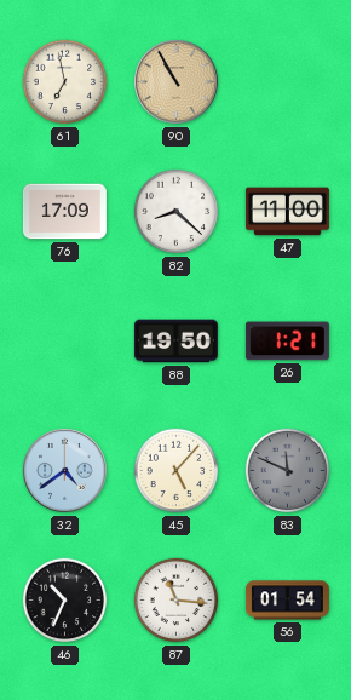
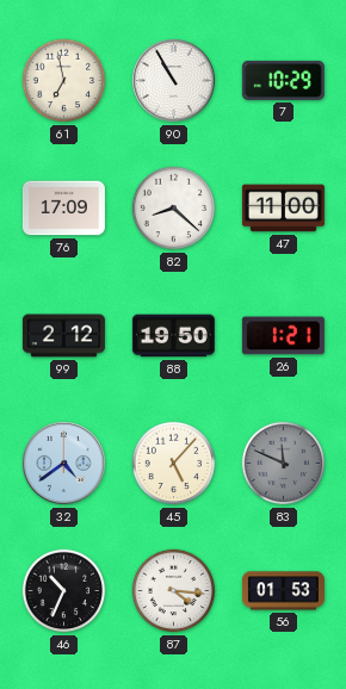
90 dial: champagne -> white (174, 81)
7: none -> 10:29 (283, 80)
99: none -> 2:12 (63, 336)
87: 11:16 -> 4:16 (174, 591)
56: 01:54 -> 01:53 (283, 591)
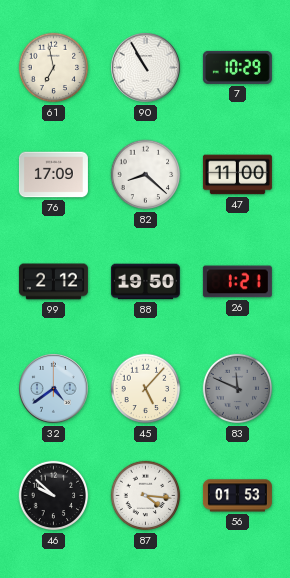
46: 10:34 -> 9:52 (54, 496)
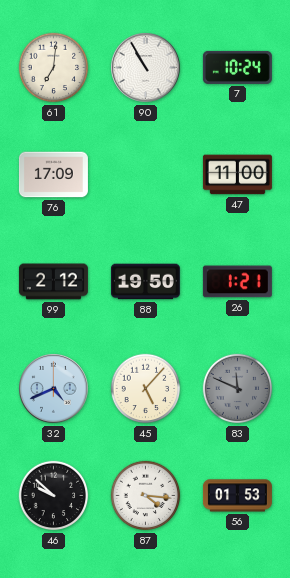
61: 6:58 -> 7:01 (54, 68)
7: 10:29 -> 10:24 (237, 67)
82: 8:22 -> none (146, 175)
32: 4:39 -> 4:41 (54, 389)
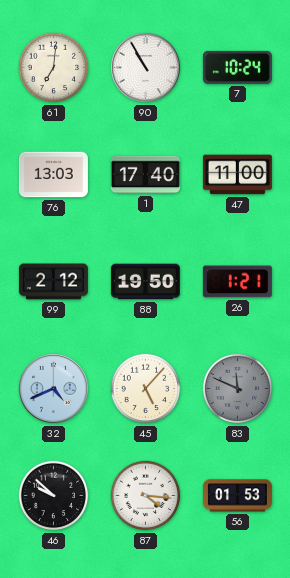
76: 17:09 -> 13:03 (53, 175)
1: none -> 17:40 (145, 175)
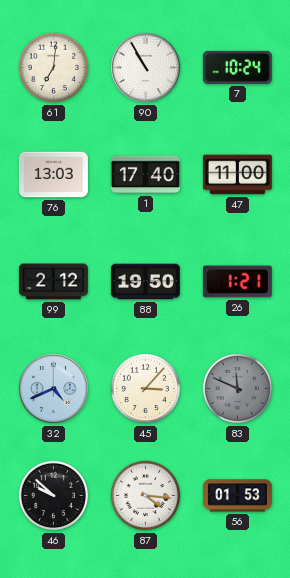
45: 5:07 -> 3:07 (146, 389)
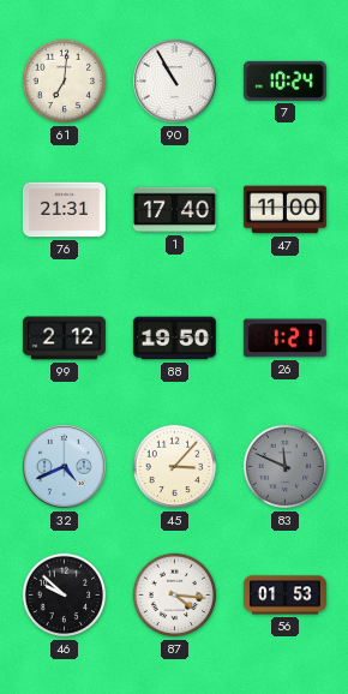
76: 13:03 -> 21:31 (64, 210)
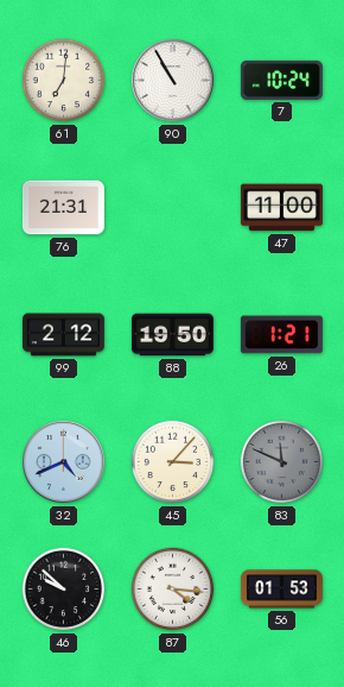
1: 17:40 -> none (174, 210)
